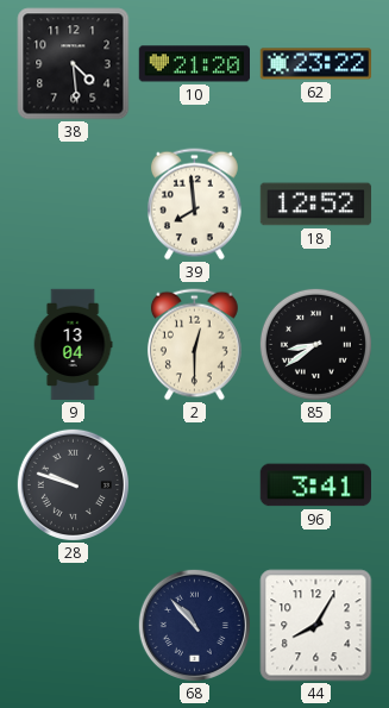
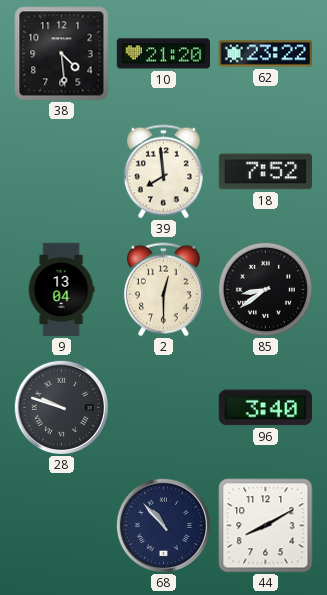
18: 12:52 -> 7:52 (266, 172)
96: 3:41 -> 3:40 (265, 408)
44: 8:05 -> 8:10 (266, 526)
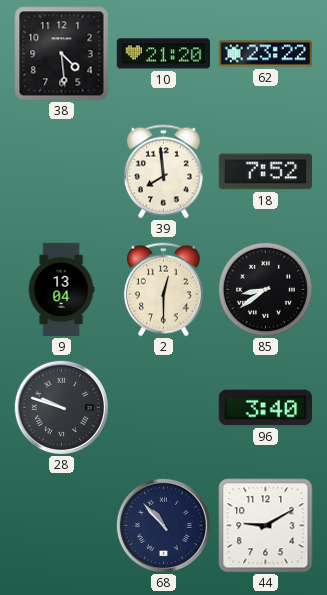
44: 8:10 -> 9:10 (266, 526)
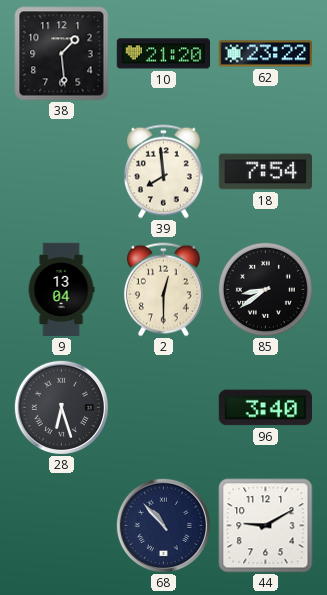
38: 4:29 -> 1:29 (62, 54)
18: 7:52 -> 7:54 (266, 172)
28: 9:48 -> 6:27 (61, 407)
